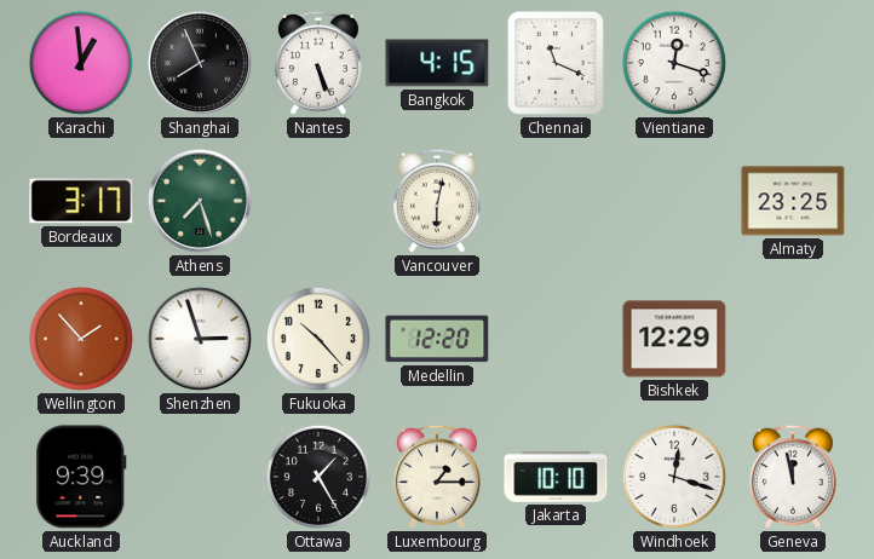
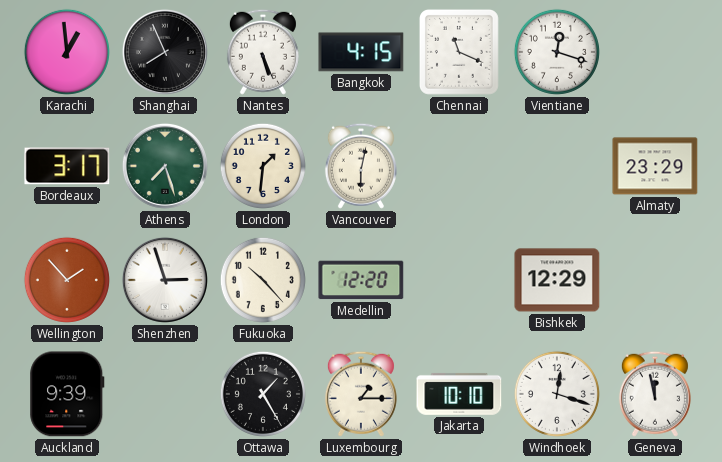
London: none -> 1:31 (263, 166)
Almaty: 23:25 -> 23:29 (655, 166)
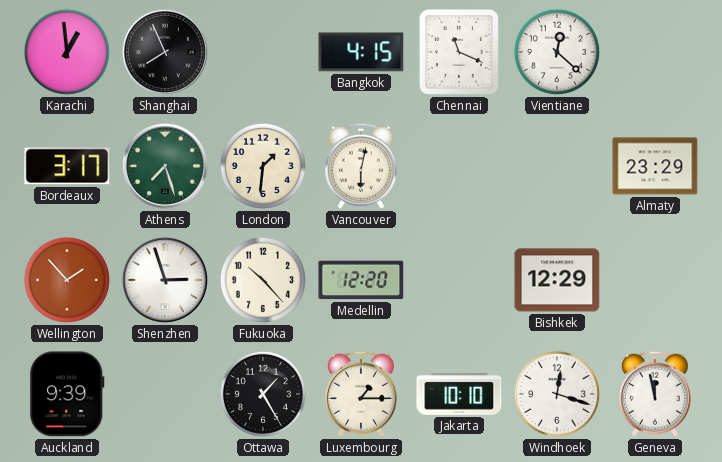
Nantes: 5:26 -> none (263, 52)
Vientiane: 12:18 -> 12:22 (557, 52)
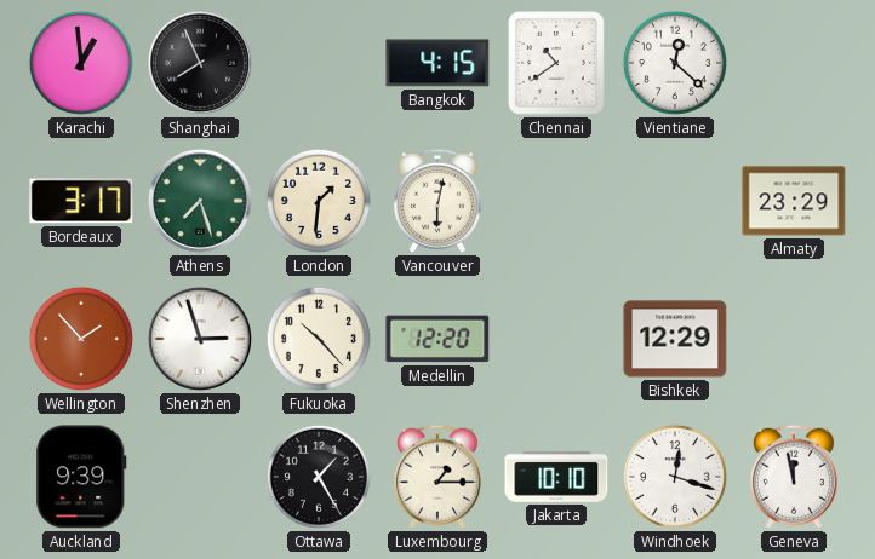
Chennai: 11:19 -> 10:39 (556, 63)
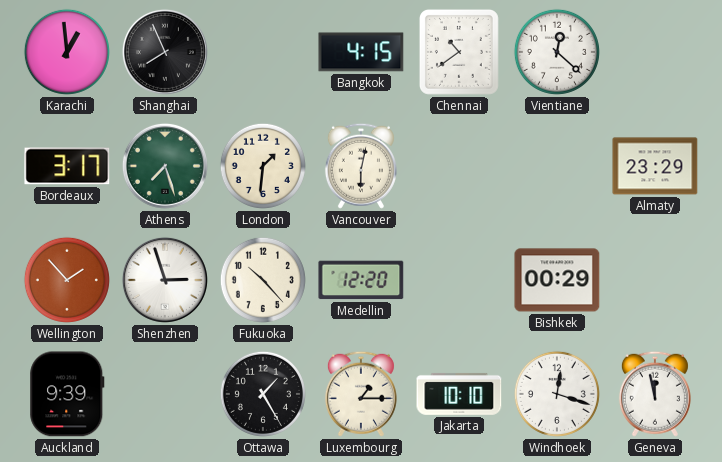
Bishkek: 12:29 -> 00:29 (557, 280)
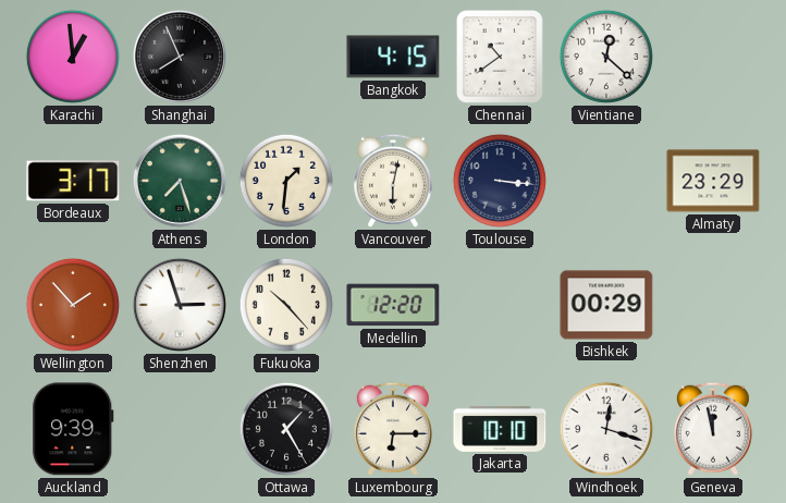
Toulouse: none -> 3:16 (500, 181)
Luxembourg: 1:15 -> 6:15 (393, 429)
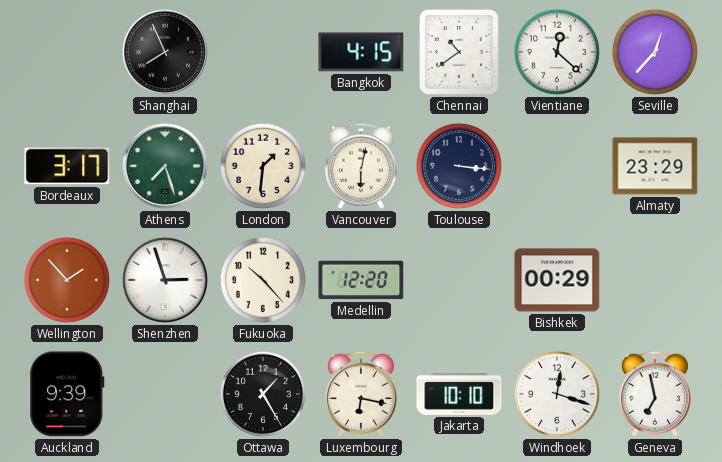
Karachi: 12:59 -> none (73, 57)
Seville: none -> 12:37 (655, 52)
Luxembourg: 6:15 -> 6:17 (361, 394)
Geneva: 11:58 -> 6:58 (655, 394)
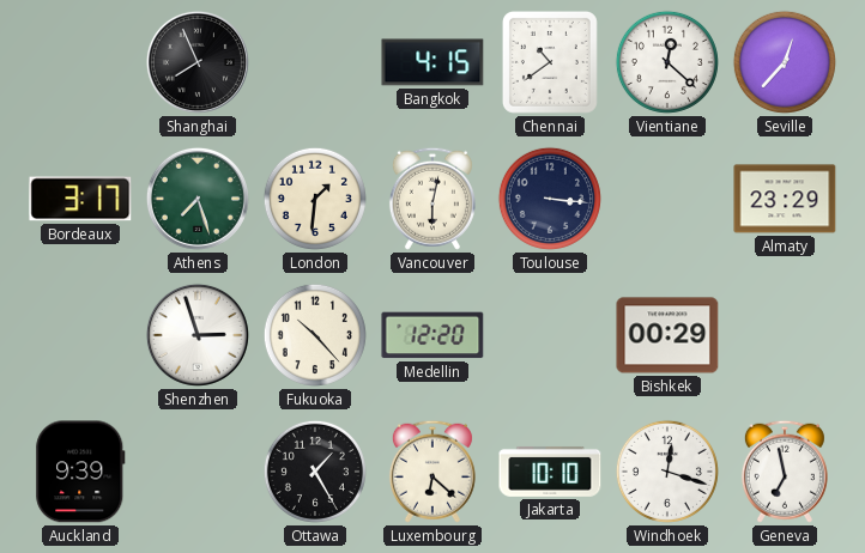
Wellington: 1:53 -> none (67, 280)
Luxembourg: 6:17 -> 6:22 (432, 472)
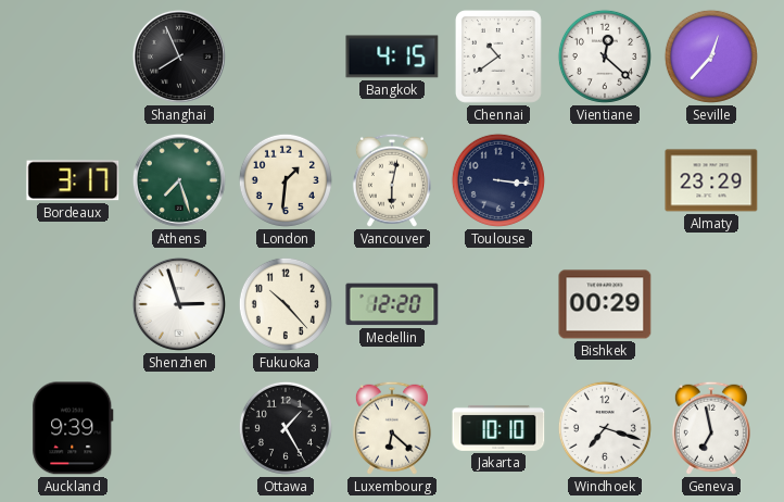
Windhoek: 12:18 -> 7:18 (605, 428)
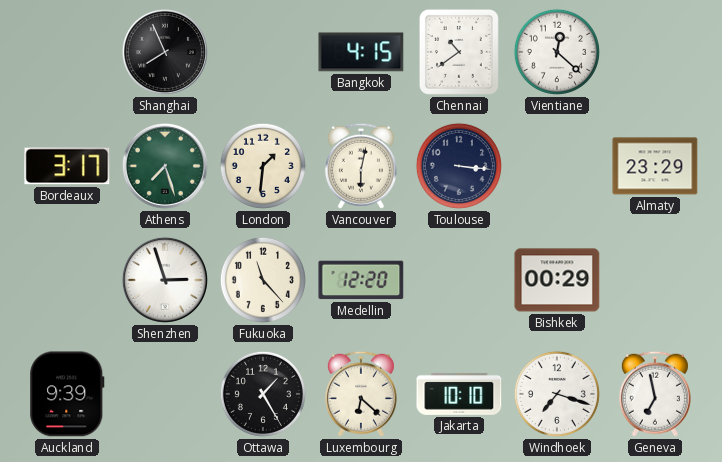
Seville: 12:37 -> none (711, 57)
Fukuoka: 10:23 -> 11:23 (263, 280)
